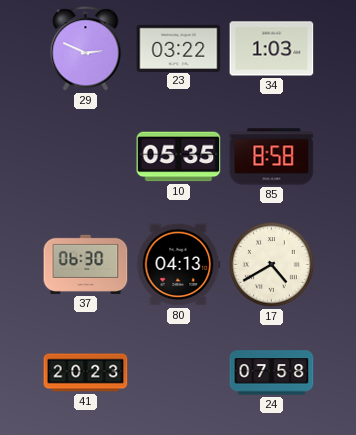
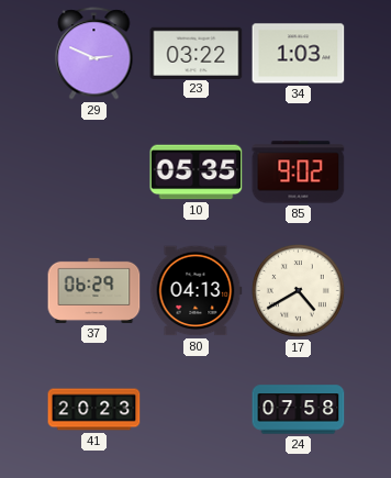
85: 8:58 -> 9:02 (299, 173)
37: 06:30 -> 06:29 (94, 290)
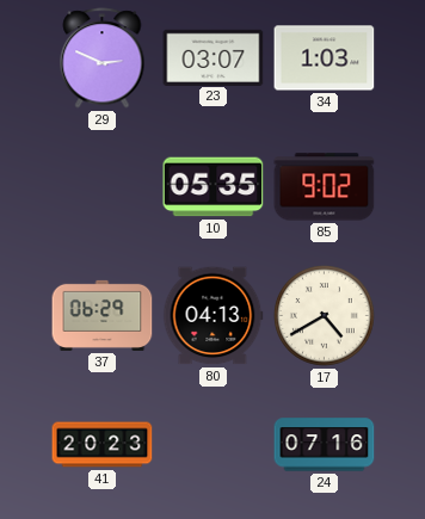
23: 03:22 -> 03:07 (214, 57)
24: 07:58 -> 07:16 (325, 445)
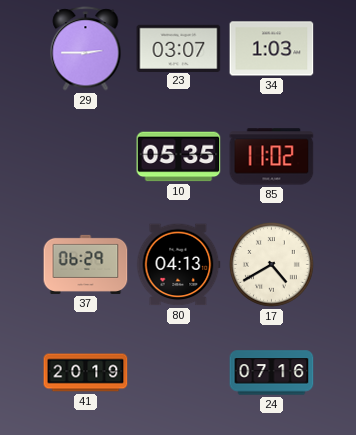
29: 2:49 -> 2:45 (86, 49)
85: 9:02 -> 11:02 (272, 157)
41: 20:23 -> 20:19 (86, 373)
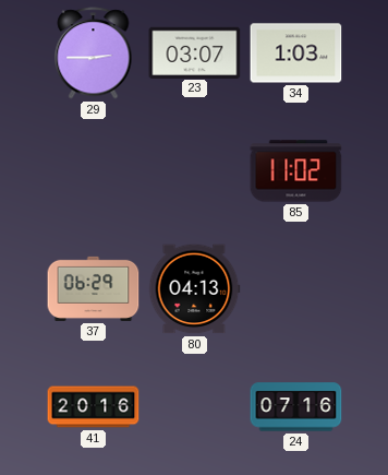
10: 05:35 -> none (179, 157)
17: 4:40 -> none (272, 265)
41: 20:19 -> 20:16 (94, 407)
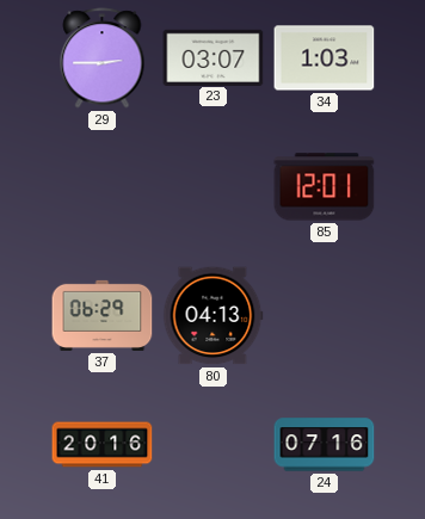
85: 11:02 -> 12:01 (325, 187)
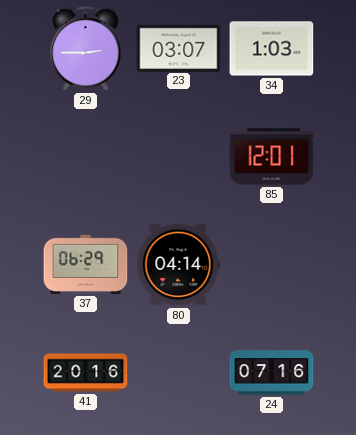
80: 04:13 -> 04:14 (178, 265)
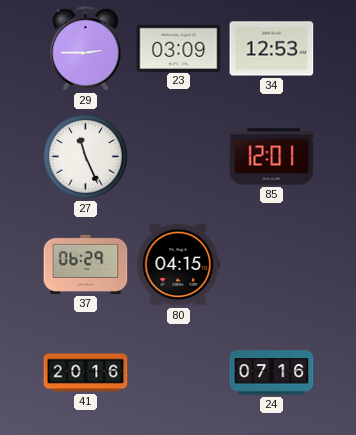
23: 03:07 -> 03:09 (179, 48)
34: 1:03 -> 12:53 (272, 49)
27: none -> 11:26 (86, 157)
80: 04:14 -> 04:15 (178, 265)
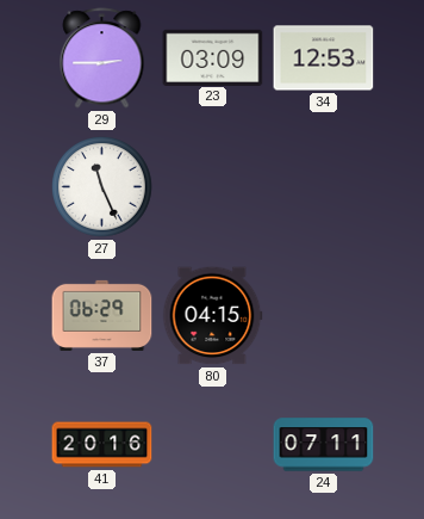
85: 12:01 -> none (272, 157)
24: 07:16 -> 07:11 (324, 445)
